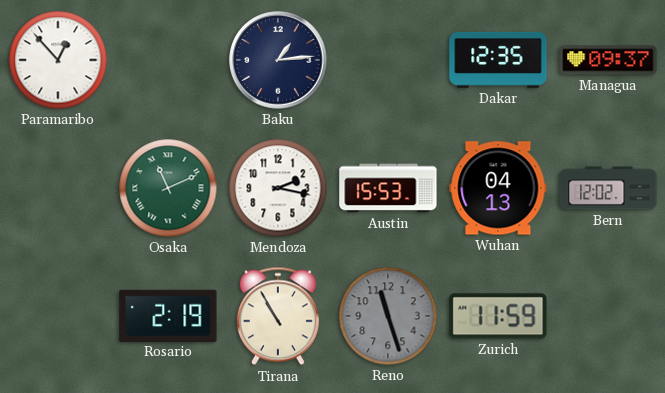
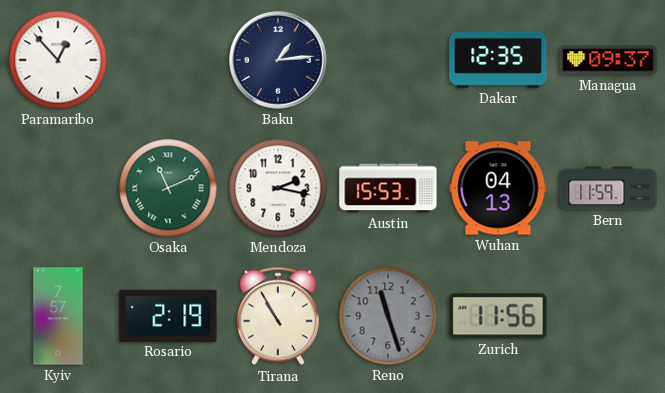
Bern: 12:02 -> 11:59 (608, 188)
Kyiv: none -> 7:57 (58, 316)
Zurich: 11:59 -> 11:56 (498, 316)
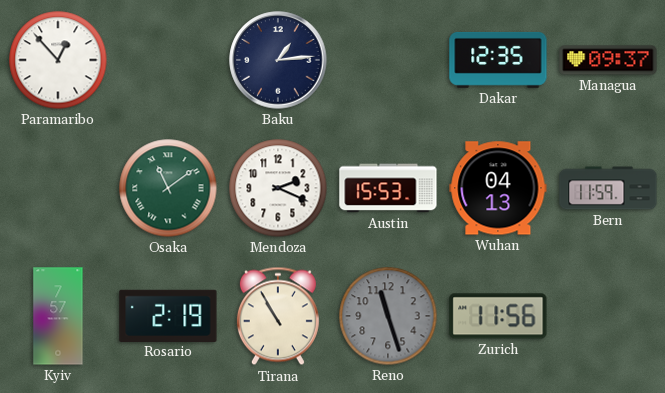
Osaka: 11:11 -> 11:09 (168, 188)
Mendoza: 2:17 -> 2:19 (278, 188)
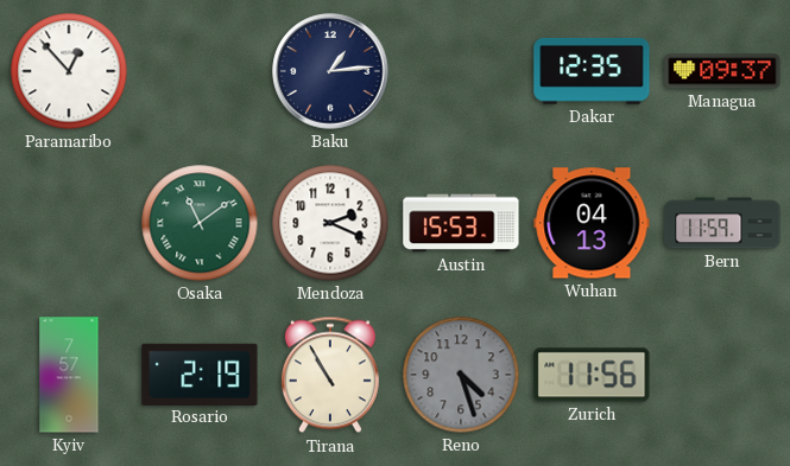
Reno: 11:27 -> 4:27 (461, 375)
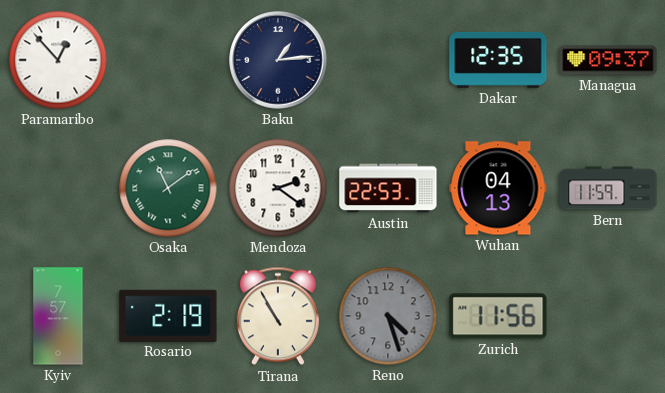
Mendoza: 2:19 -> 2:21 (278, 188)
Austin: 15:53 -> 22:53 (388, 188)
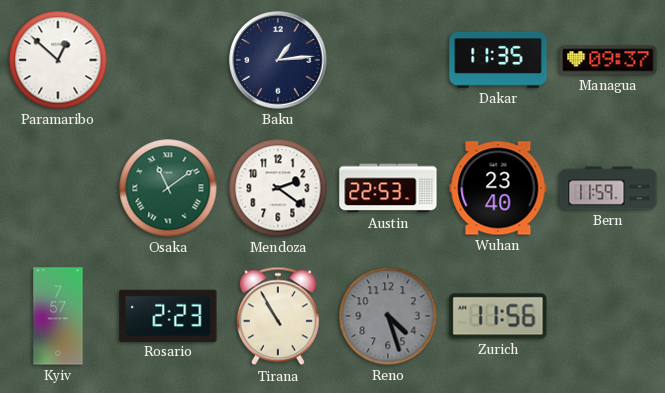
Paramaribo: 12:53 -> 12:52 (58, 60)
Dakar: 12:35 -> 11:35 (498, 60)
Wuhan: 04:13 -> 23:40 (498, 188)
Rosario: 2:19 -> 2:23 (168, 315)
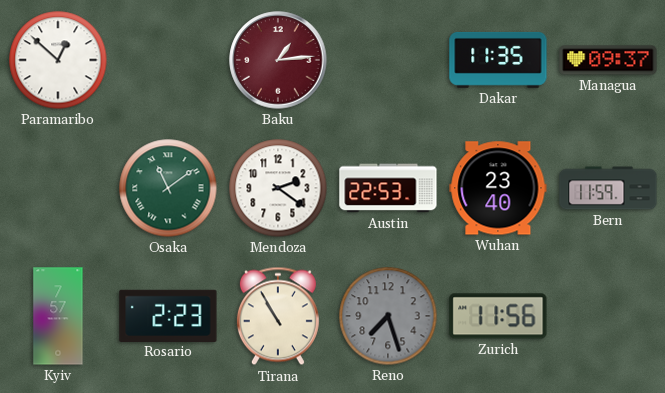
Baku dial: navy -> burgundy (278, 60)
Reno: 4:27 -> 7:27 (388, 316)
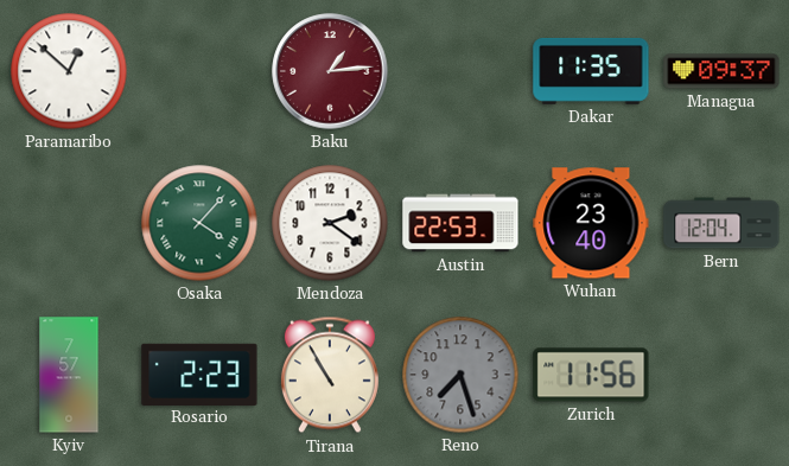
Osaka: 11:09 -> 4:07 (199, 223)
Bern: 11:59 -> 12:04 (721, 223)
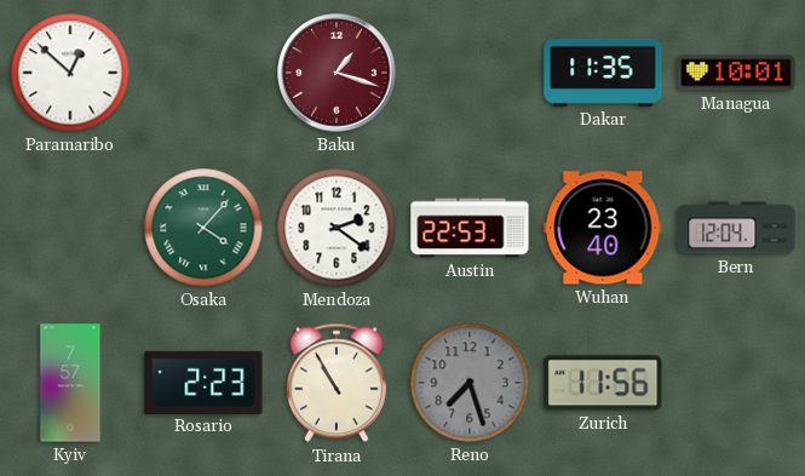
Baku: 1:14 -> 1:18 (337, 73)
Managua: 09:37 -> 10:01 (736, 73)
